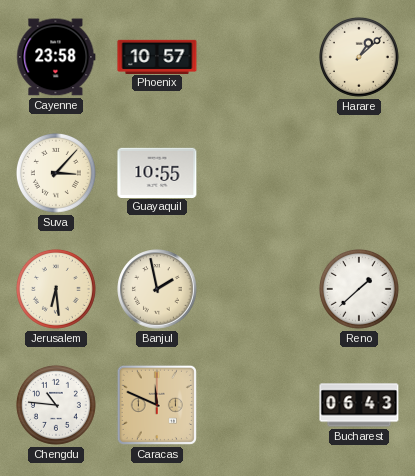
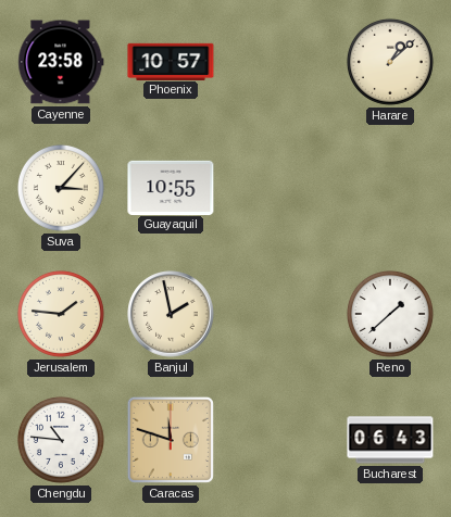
Jerusalem: 6:29 -> 1:46 (61, 314)
Caracas: 11:49 -> 11:48 (171, 440)
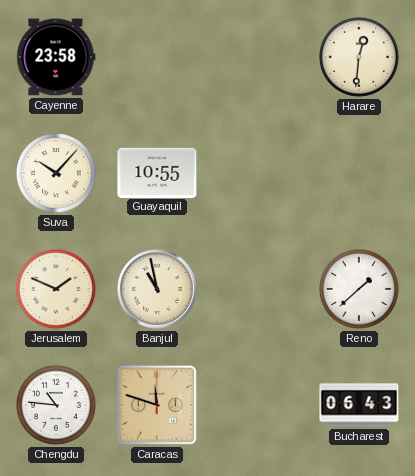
Phoenix: 10:57 -> none (171, 61)
Harare: 1:08 -> 12:31 (359, 57)
Suva: 3:07 -> 10:07 (56, 173)
Jerusalem: 1:46 -> 1:49 (56, 289)
Banjul: 1:58 -> 10:58 (157, 289)
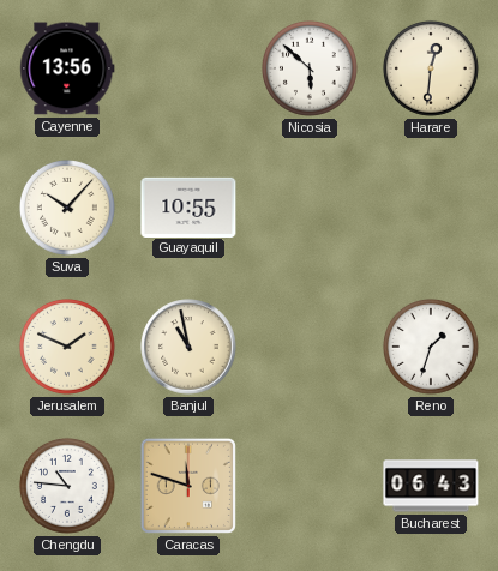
Cayenne: 23:58 -> 13:56 (67, 68)
Nicosia: none -> 5:52 (310, 68)
Reno: 1:38 -> 1:33 (431, 347)
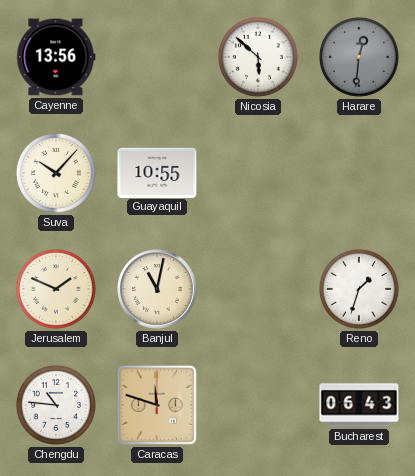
Harare dial: cream -> grey (359, 57)
Banjul: 10:58 -> 11:02 (157, 289)
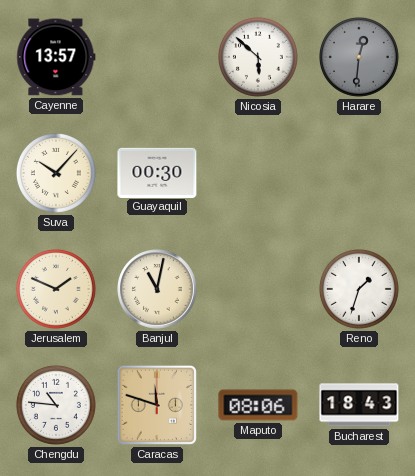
Cayenne: 13:56 -> 13:57 (56, 57)
Guayaquil: 10:55 -> 00:30 (157, 172)
Maputo: none -> 08:06 (258, 405)
Bucharest: 06:43 -> 18:43 (359, 405)
